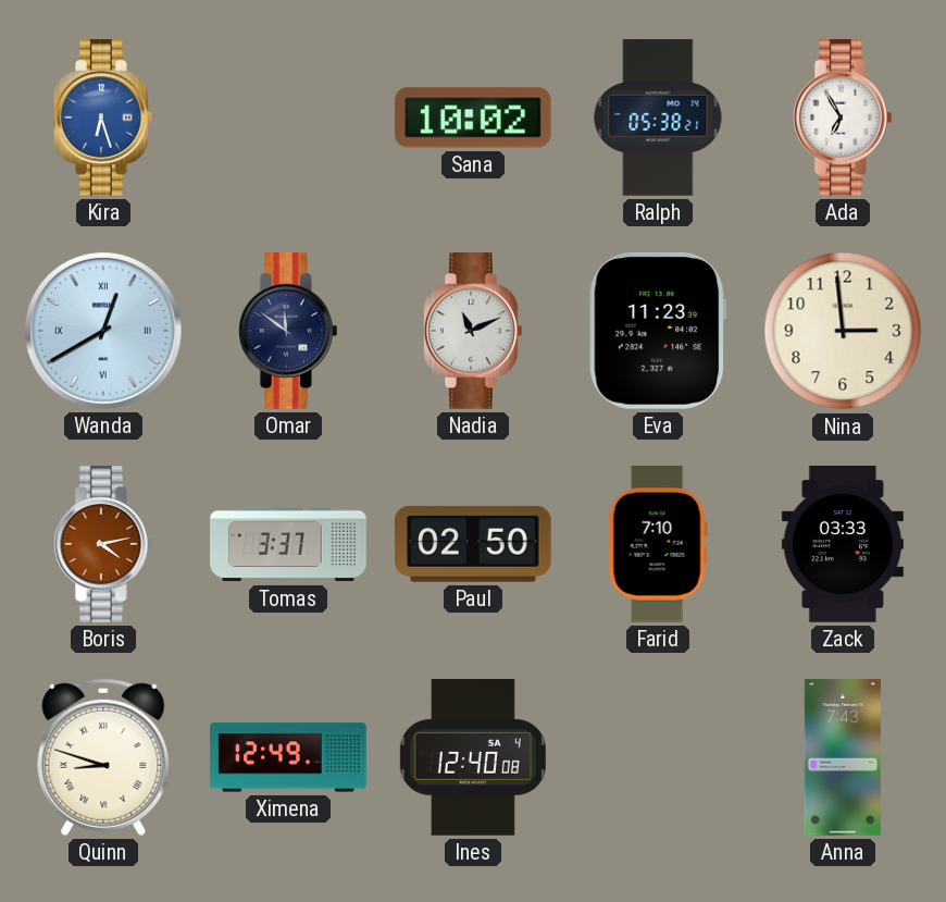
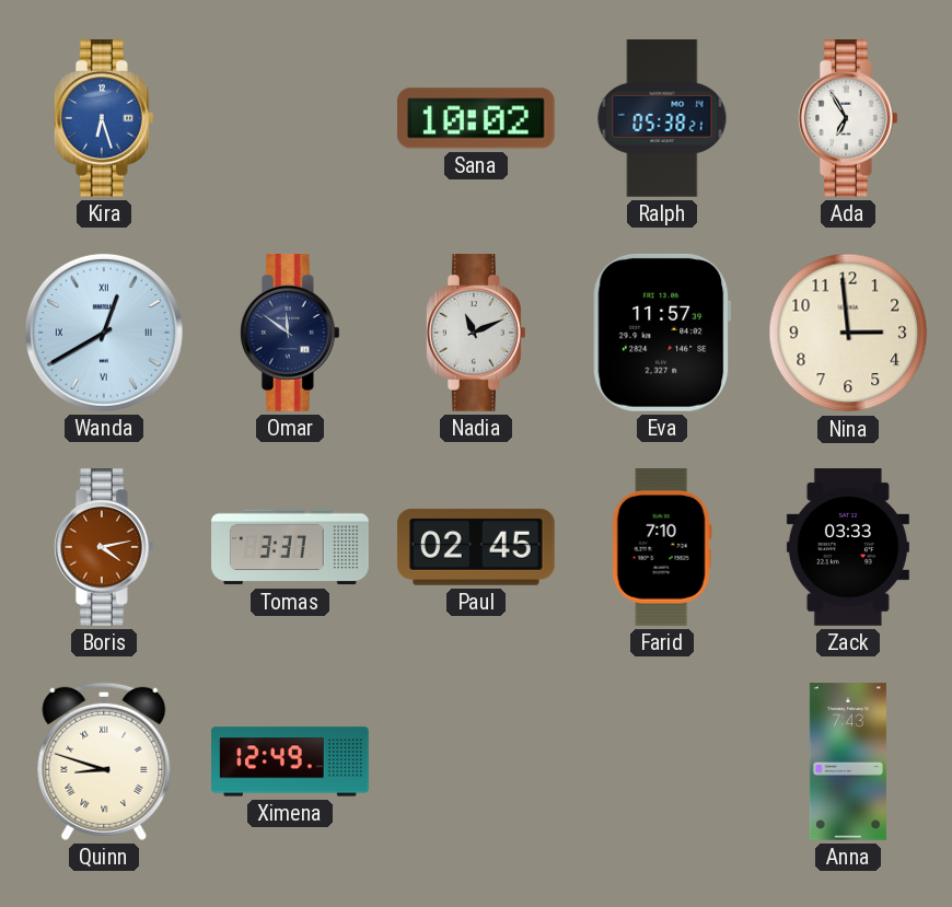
Eva: 11:23 -> 11:57 (662, 333)
Paul: 02:50 -> 02:45 (476, 547)
Ines: 12:40 -> none (473, 757)
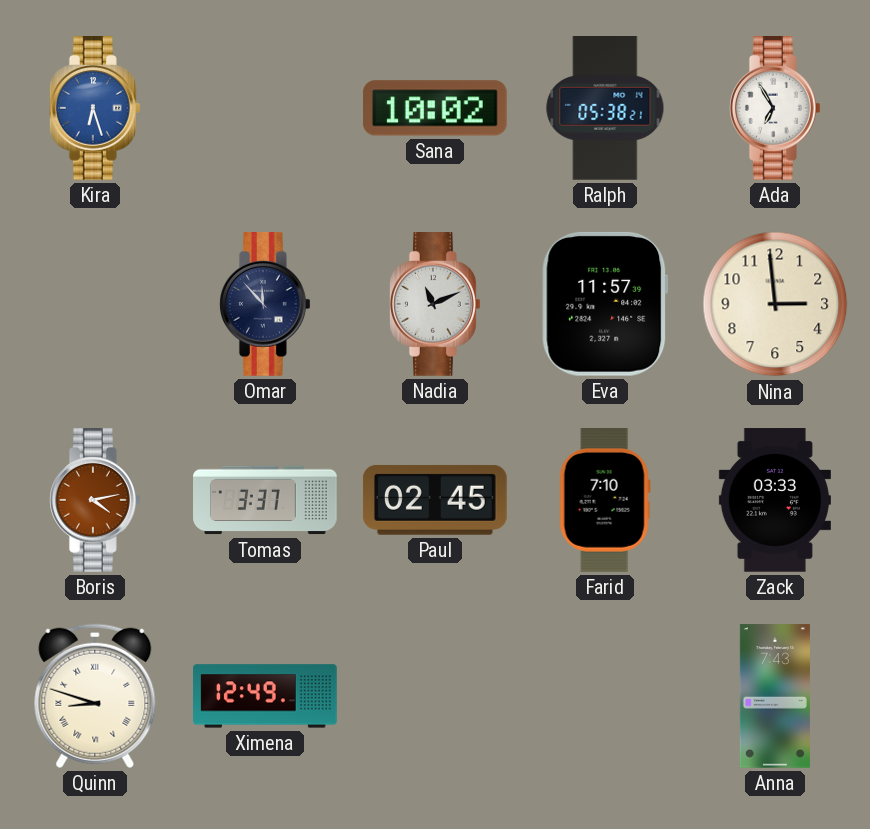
Wanda: 12:40 -> none (104, 333)
Omar: 11:51 -> 11:53 (266, 305)
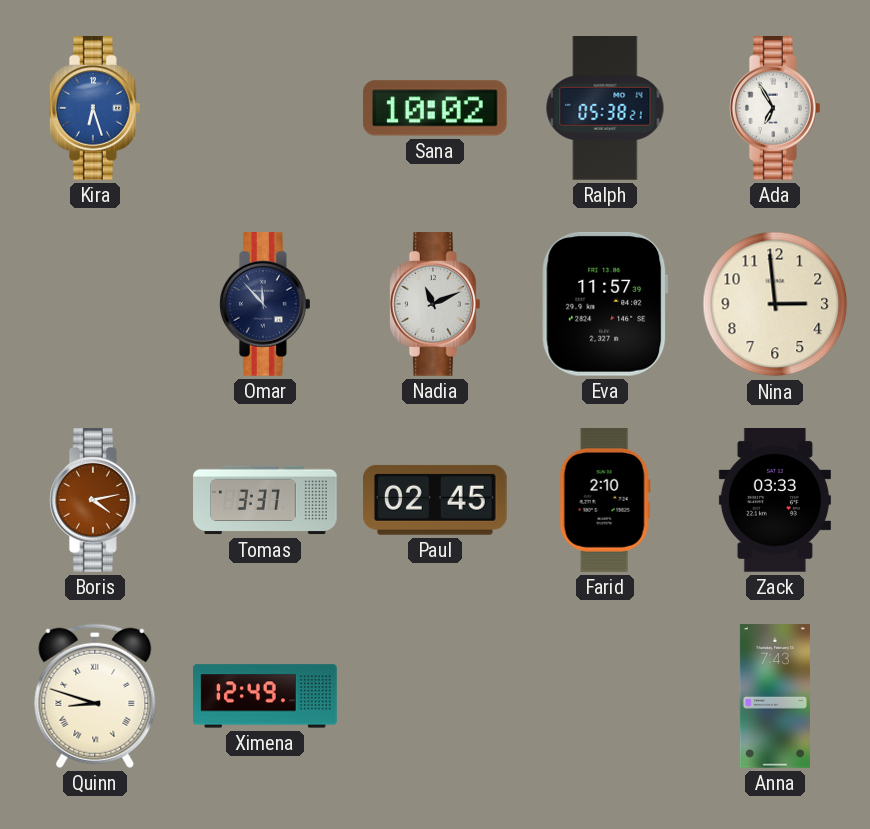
Farid: 7:10 -> 2:10 (605, 501)
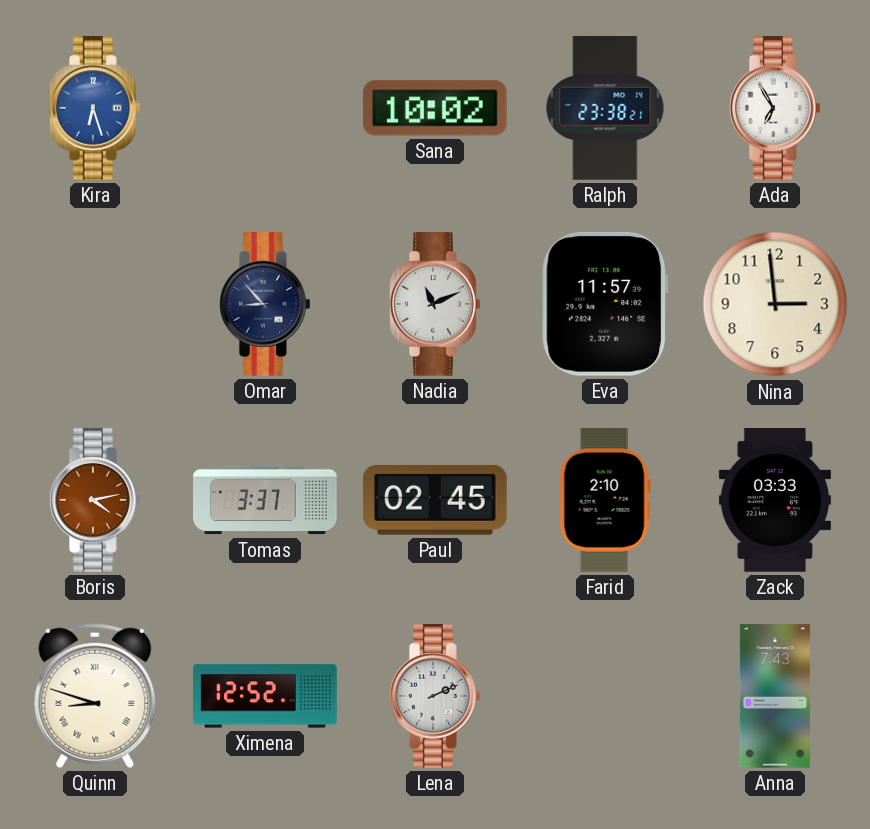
Ralph: 05:38 -> 23:38 (605, 109)
Omar: 11:53 -> 8:53 (266, 305)
Ximena: 12:49 -> 12:52 (265, 696)
Lena: none -> 2:11 (436, 697)
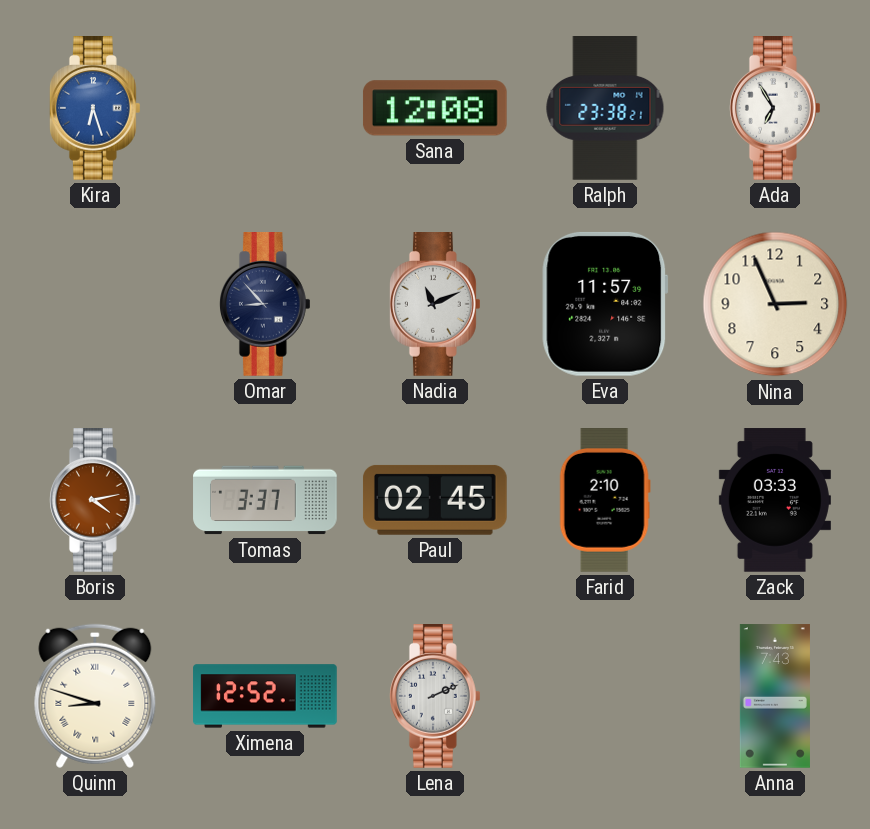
Sana: 10:02 -> 12:08 (435, 108)
Nina: 2:59 -> 2:56 (775, 304)
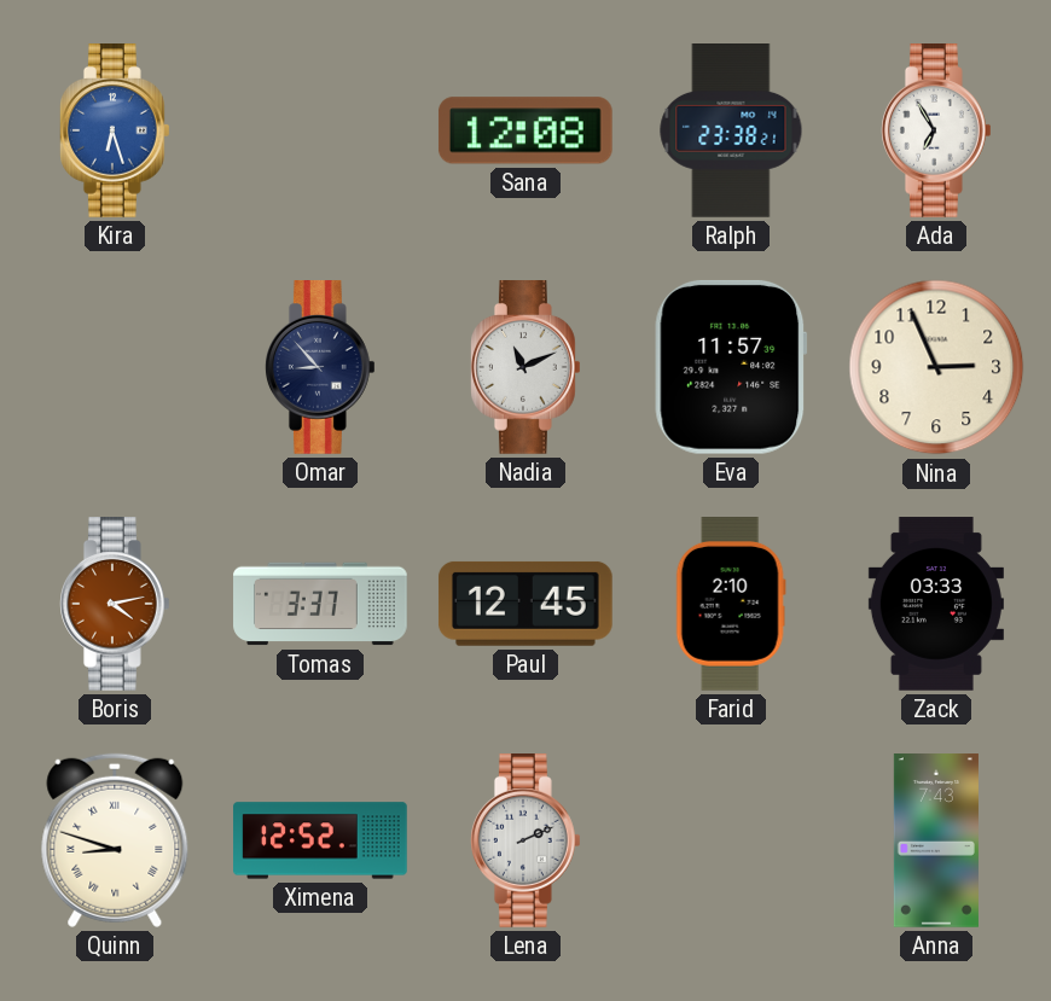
Paul: 02:45 -> 12:45 (525, 604)
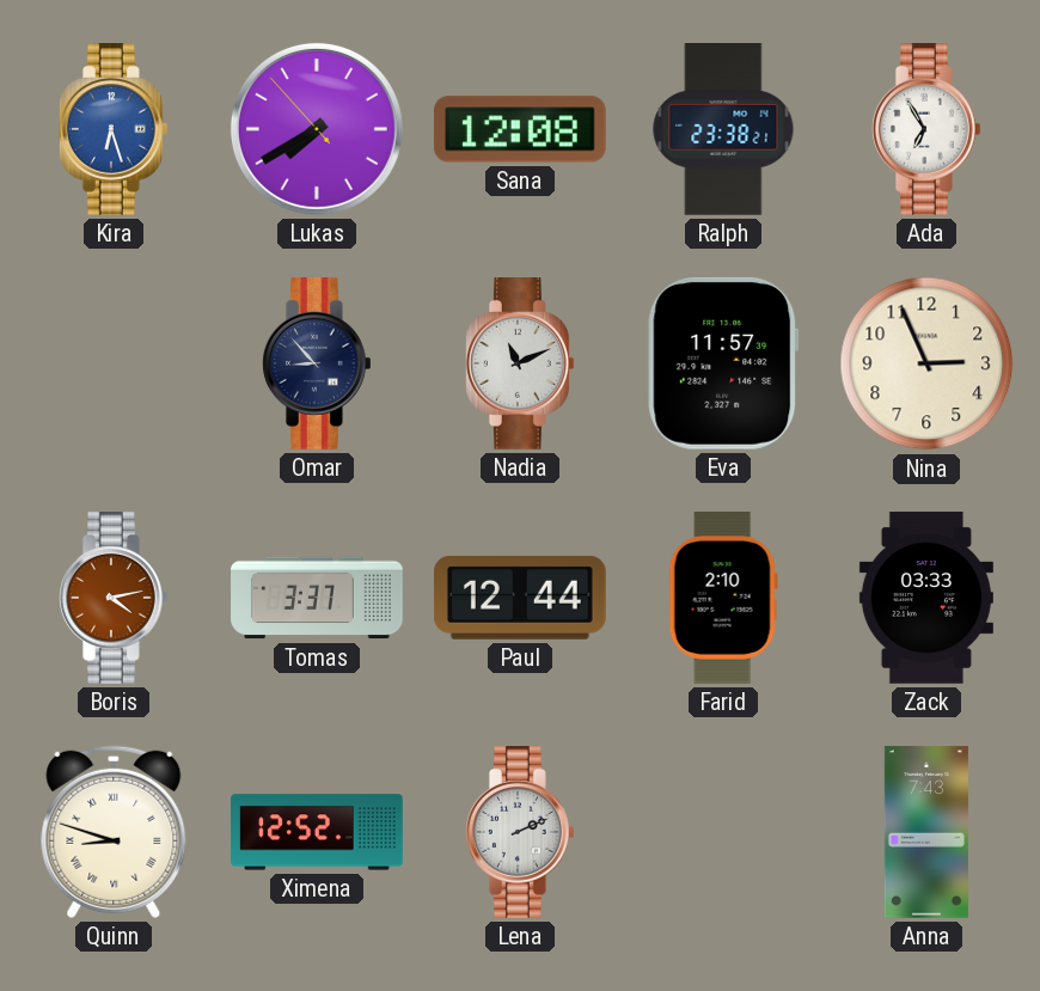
Lukas: none -> 7:39 (317, 129)
Paul: 12:45 -> 12:44 (520, 598)
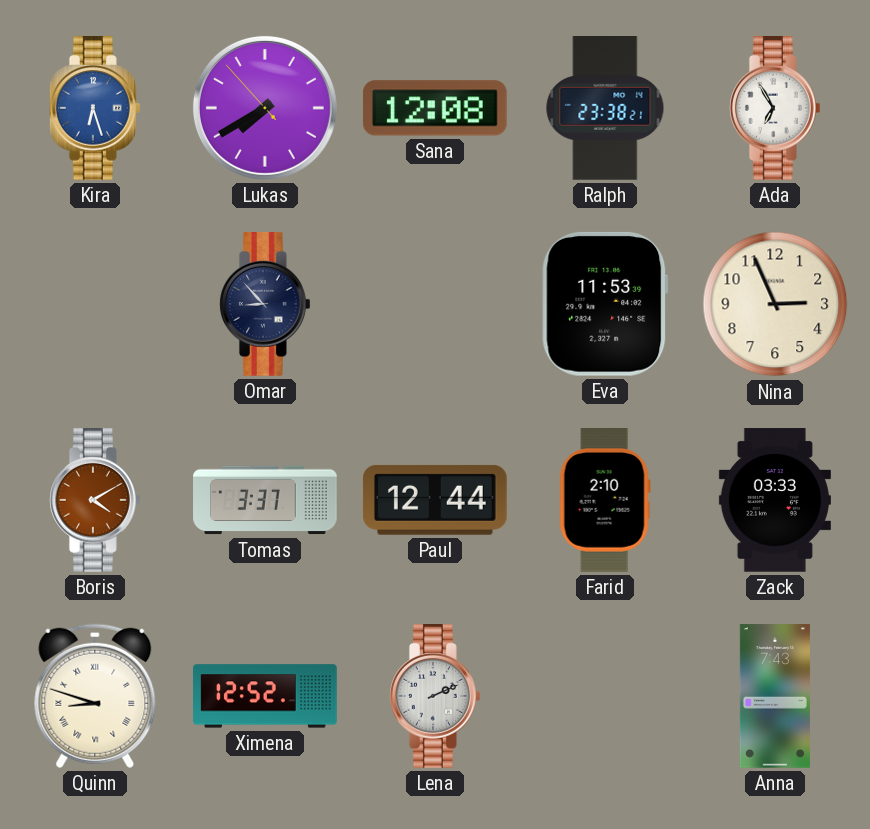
Nadia: 11:11 -> none (521, 365)
Eva: 11:57 -> 11:53 (605, 304)
Boris: 4:13 -> 4:10 (96, 501)
